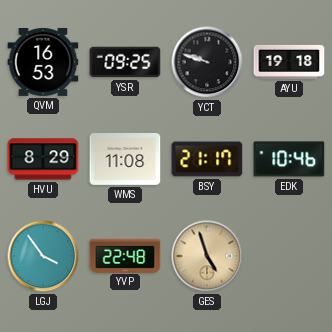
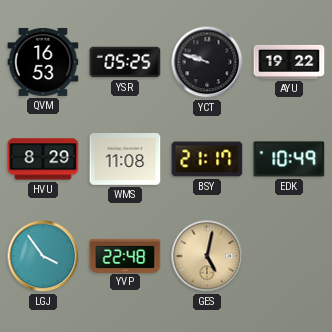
YSR: 09:25 -> 05:25 (125, 62)
AYU: 19:18 -> 19:22 (289, 62)
EDK: 10:46 -> 10:49 (289, 159)
GES: 4:57 -> 5:02 (207, 256)
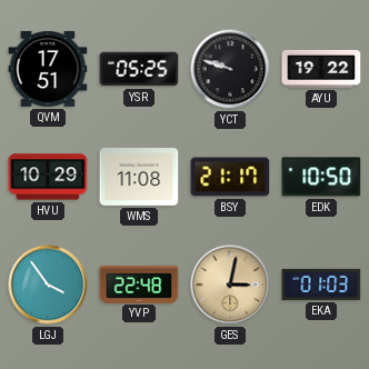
QVM: 16:53 -> 17:51 (48, 69)
HVU: 8:29 -> 10:29 (48, 177)
EDK: 10:49 -> 10:50 (321, 177)
GES: 5:02 -> 3:02 (230, 285)
EKA: none -> 01:03 (321, 285)
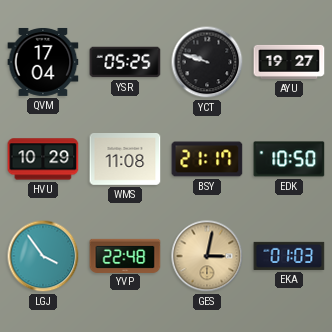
QVM: 17:51 -> 17:04 (43, 62)
AYU: 19:22 -> 19:27 (289, 62)
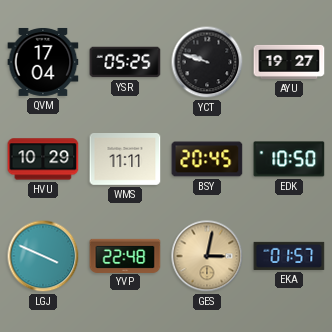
WMS: 11:08 -> 11:11 (125, 160)
BSY: 21:17 -> 20:45 (207, 159)
LGJ: 3:54 -> 3:49 (43, 256)
EKA: 01:03 -> 01:57 (289, 256)
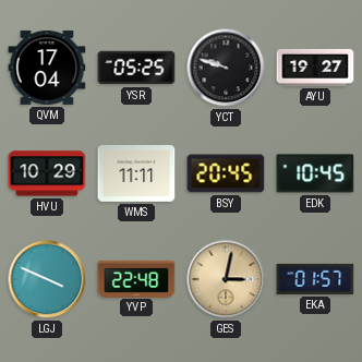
EDK: 10:50 -> 10:45 (315, 173)
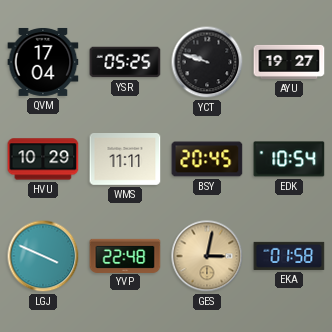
EDK: 10:45 -> 10:54 (289, 159)
EKA: 01:57 -> 01:58 (289, 256)
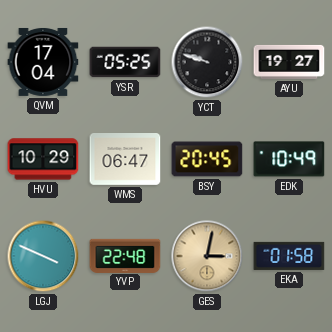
WMS: 11:11 -> 06:47 (125, 160)
EDK: 10:54 -> 10:49 (289, 159)
